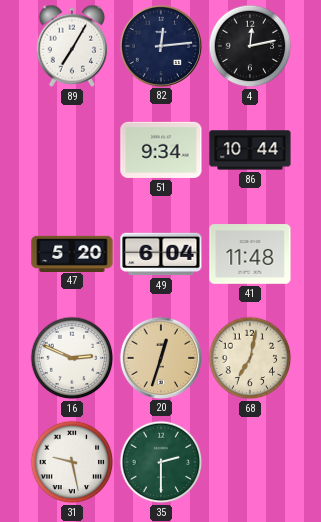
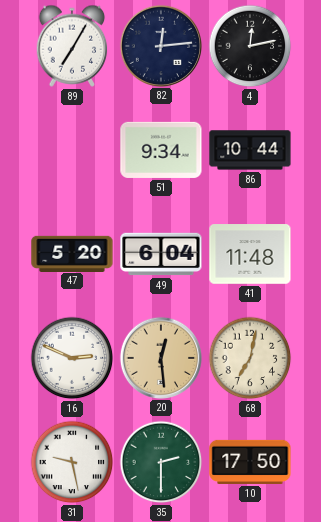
20: 12:33 -> 12:29 (160, 357)
10: none -> 17:50 (250, 462)
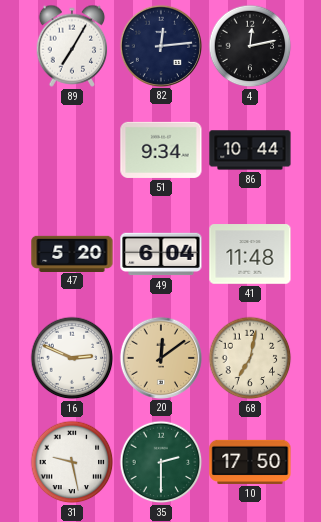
20: 12:29 -> 12:09 (160, 357)
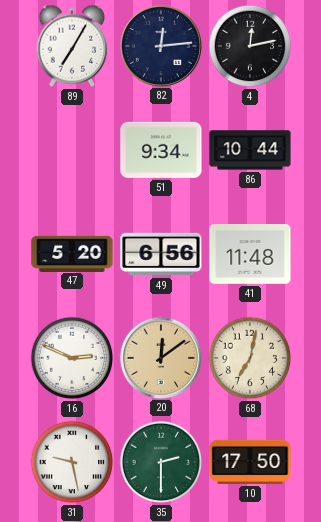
49: 6:04 -> 6:56 (161, 254)
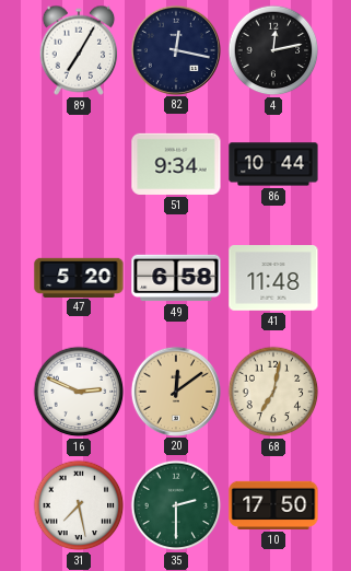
82: 12:14 -> 12:17 (175, 49)
49: 6:56 -> 6:58 (176, 278)
31: 9:28 -> 7:28 (79, 505)
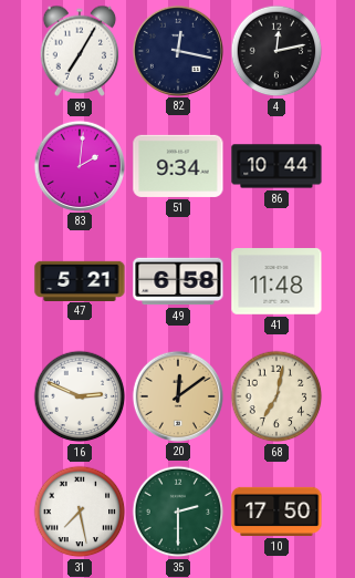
83: none -> 2:01 (79, 165)
47: 5:20 -> 5:21 (80, 280)
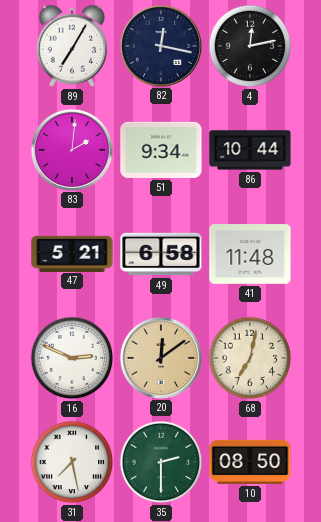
10: 17:50 -> 08:50 (250, 462)
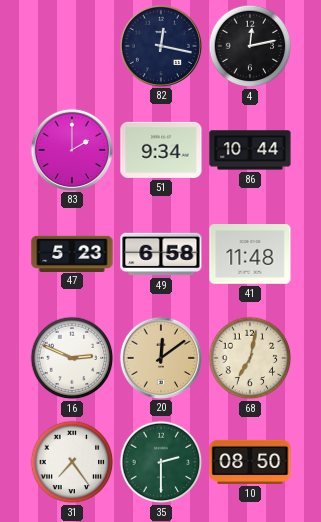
89: 7:05 -> none (72, 46)
83: 2:01 -> 2:00 (71, 149)
47: 5:21 -> 5:23 (72, 253)
31: 7:28 -> 7:24 (72, 462)
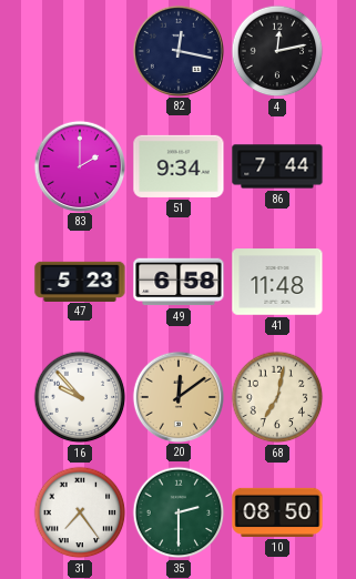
86: 10:44 -> 7:44 (277, 166)
16: 2:49 -> 9:53 (80, 397)
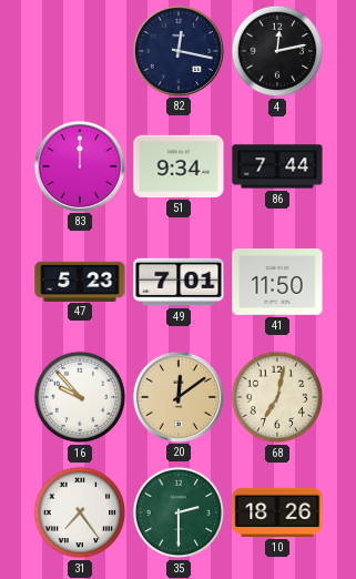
83: 2:00 -> 12:00 (79, 165)
49: 6:58 -> 7:01 (179, 282)
41: 11:48 -> 11:50 (277, 282)
10: 08:50 -> 18:26 (277, 512)
